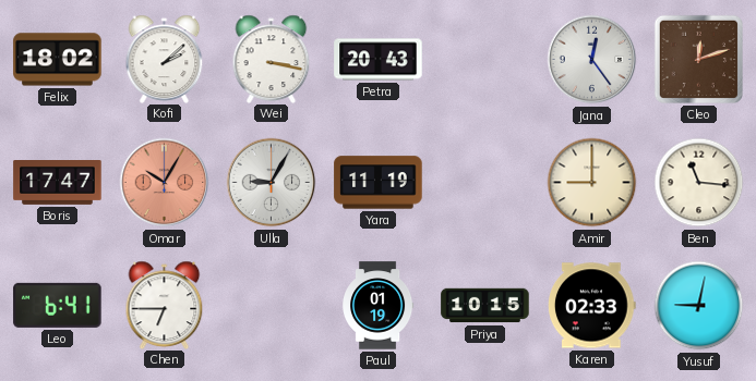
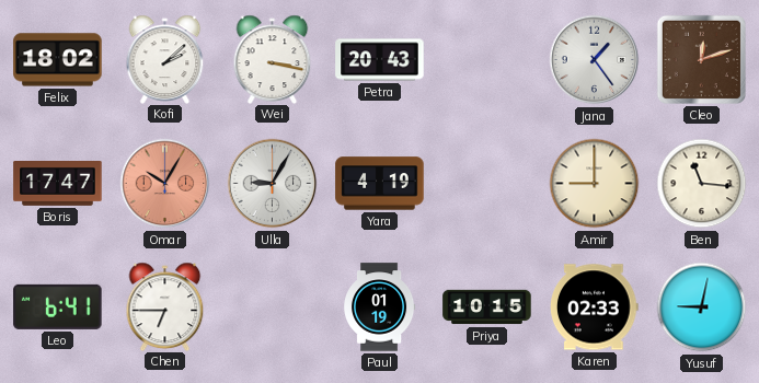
Jana: 12:24 -> 1:24 (595, 60)
Yara: 11:19 -> 4:19 (380, 184)
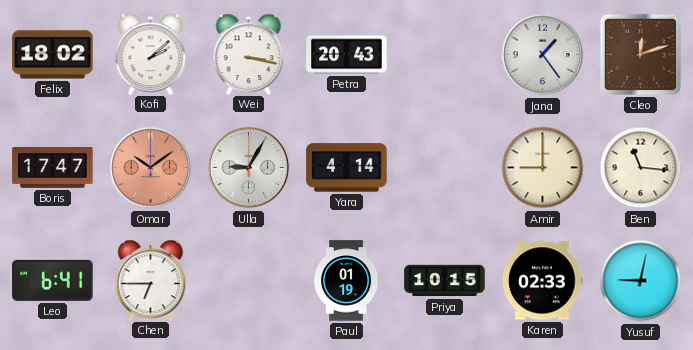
Omar: 10:05 -> 10:09 (151, 168)
Yara: 4:19 -> 4:14 (347, 168)
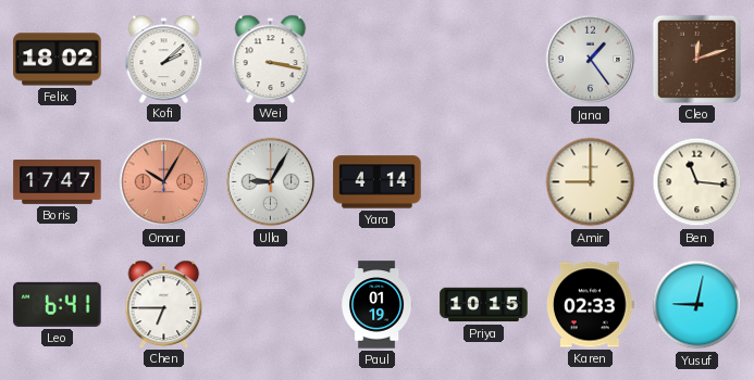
Petra: 20:43 -> none (347, 55)
Omar: 10:09 -> 10:05 (164, 182)
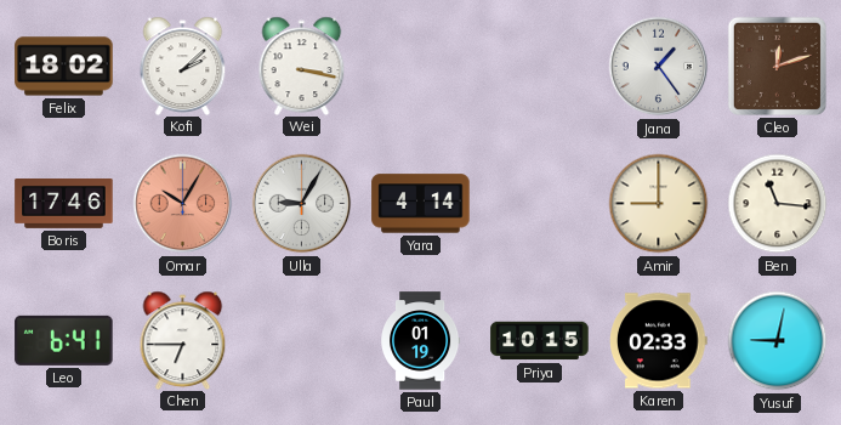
Boris: 17:47 -> 17:46 (64, 204)
